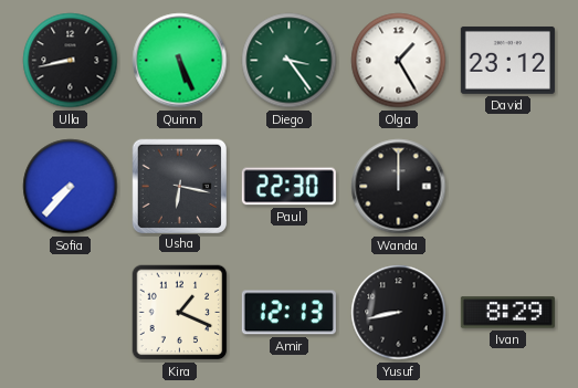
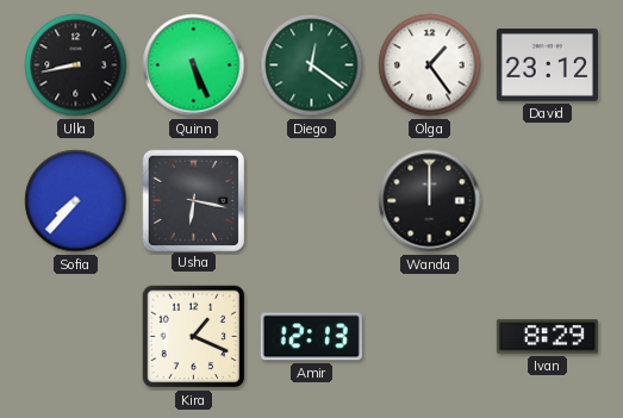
Diego: 3:24 -> 12:21 (312, 65)
Olga: 1:25 -> 1:24 (430, 65)
Paul: 22:30 -> none (288, 187)
Yusuf: 8:43 -> none (399, 313)
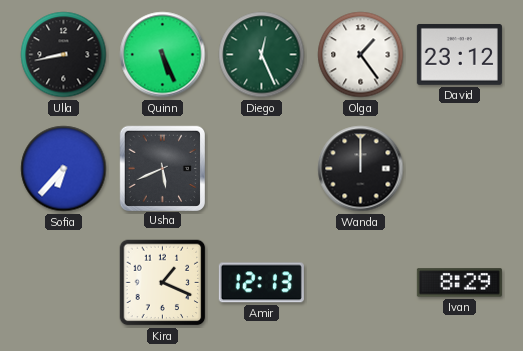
Diego: 12:21 -> 12:26 (262, 55)
Sofia: 7:37 -> 6:37 (64, 169)
Usha: 6:17 -> 5:41 (162, 168)
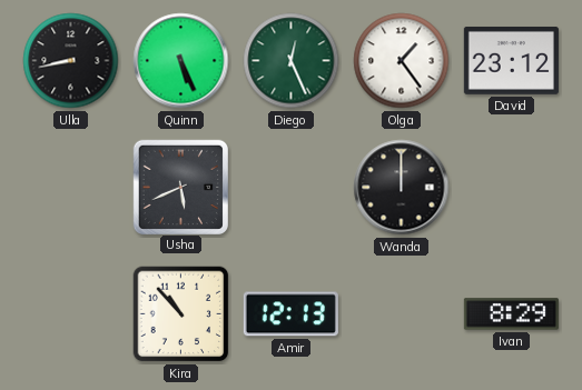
Sofia: 6:37 -> none (64, 169)
Kira: 1:19 -> 10:53 (181, 314)
